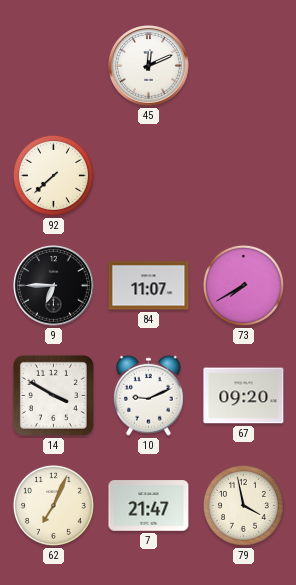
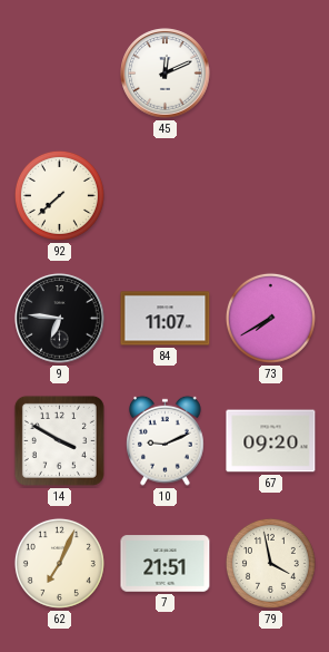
9: 6:45 -> 6:46 (60, 319)
7: 21:47 -> 21:51 (166, 564)
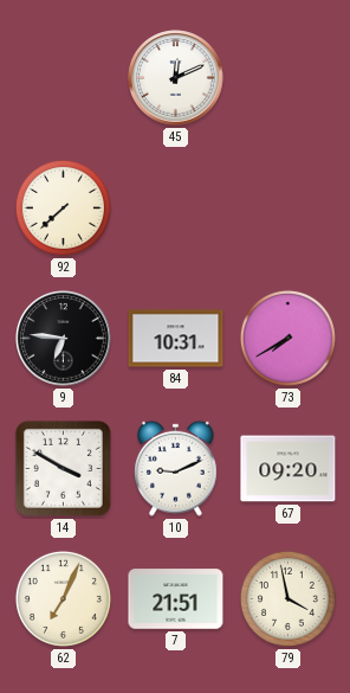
84: 11:07 -> 10:31 (176, 339)
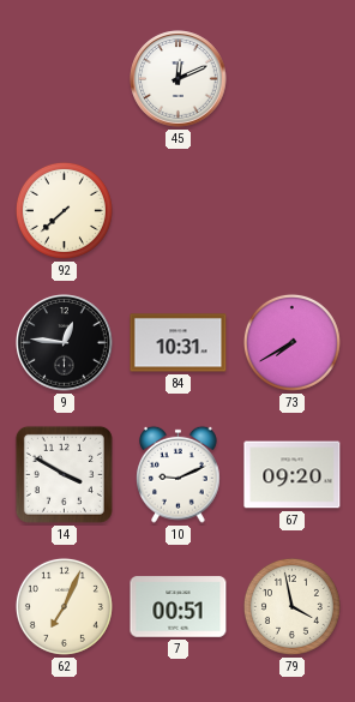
9: 6:46 -> 12:46 (65, 343)
7: 21:51 -> 00:51 (179, 607)
